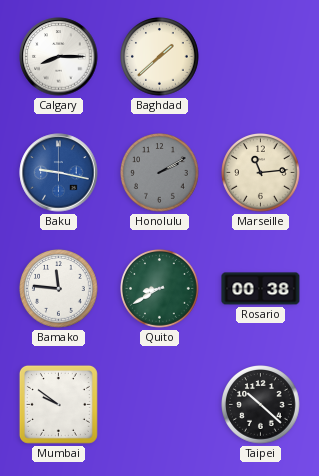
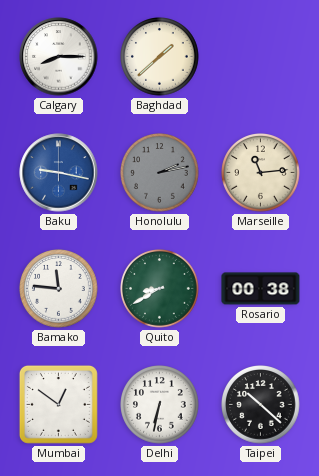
Honolulu: 2:10 -> 2:13 (160, 173)
Mumbai: 9:51 -> 12:51 (58, 404)
Delhi: none -> 6:32 (160, 405)
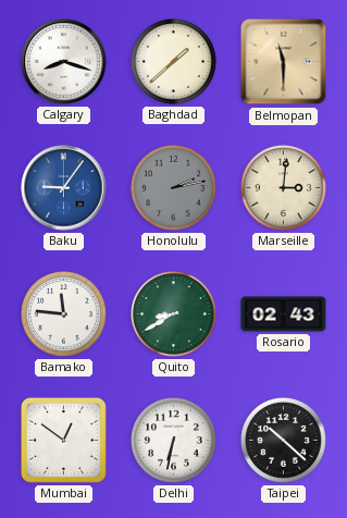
Calgary: 8:15 -> 8:18 (64, 62)
Belmopan: none -> 11:30 (284, 62)
Baku: 9:17 -> 9:06 (64, 188)
Marseille: 11:14 -> 3:01 (284, 188)
Rosario: 00:38 -> 02:43 (284, 314)
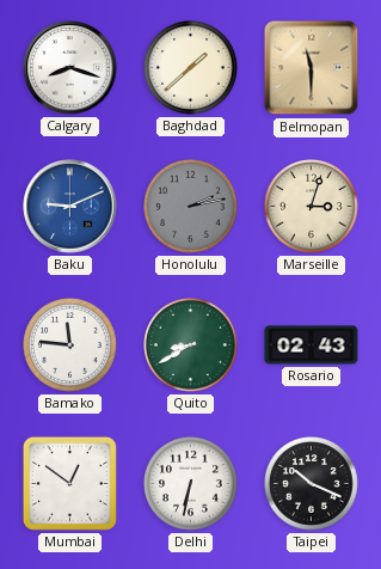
Baku: 9:06 -> 9:11 (70, 207)
Marseille: 3:01 -> 3:03 (312, 207)
Taipei: 10:22 -> 10:19 (312, 484)
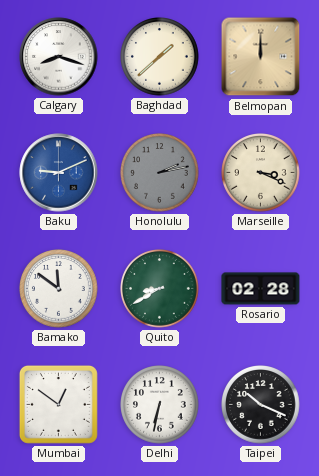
Belmopan: 11:30 -> 12:00 (261, 57)
Marseille: 3:03 -> 3:19 (261, 173)
Bamako: 11:46 -> 11:51 (59, 289)
Rosario: 02:43 -> 02:28 (261, 289)
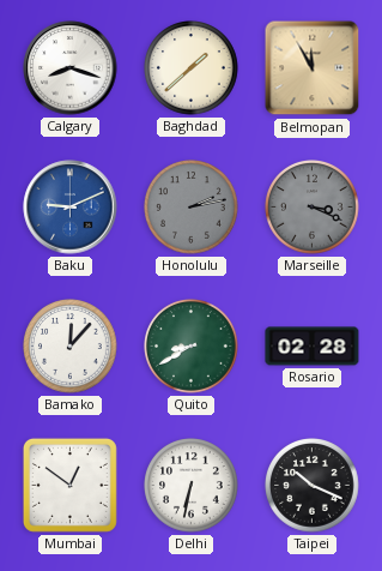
Belmopan: 12:00 -> 11:55 (313, 68)
Marseille dial: cream -> grey (313, 208)
Bamako: 11:51 -> 12:07 (71, 347)
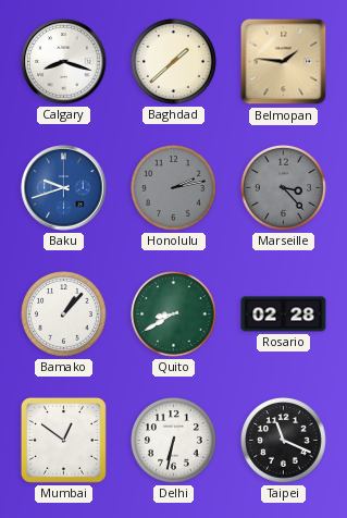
Belmopan: 11:55 -> 1:46 (284, 62)
Baku: 9:11 -> 9:42 (64, 188)
Marseille: 3:19 -> 3:23 (284, 188)
Bamako: 12:07 -> 1:07 (64, 314)
Taipei: 10:19 -> 11:19 (284, 441)
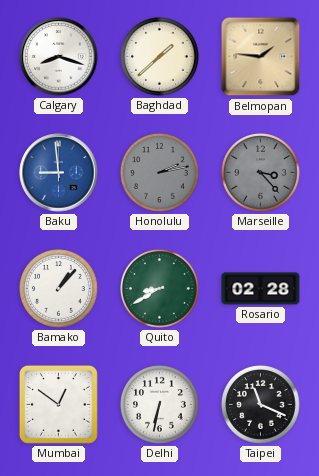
Baku: 9:42 -> 8:59 (59, 173)
